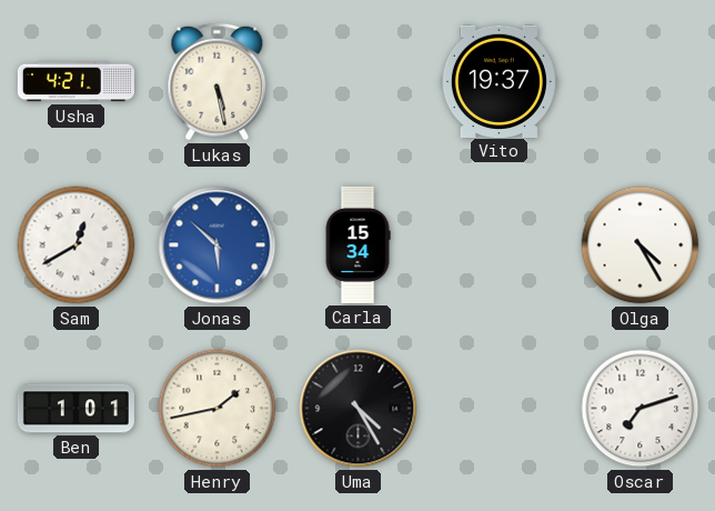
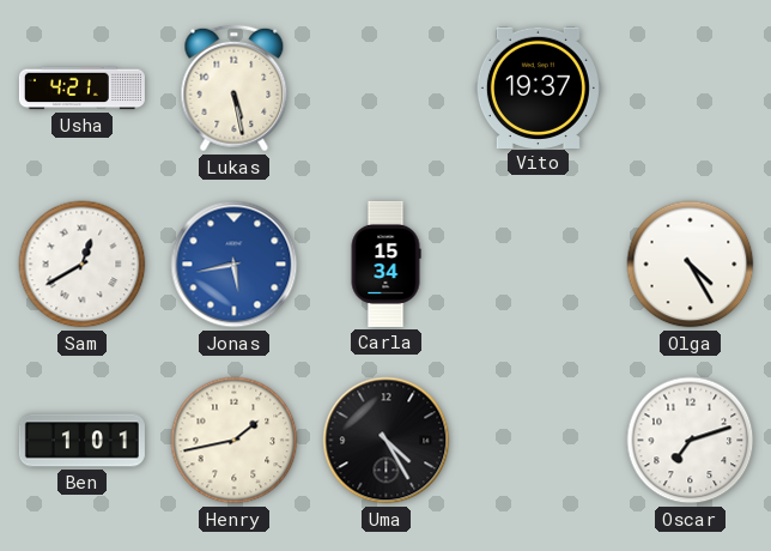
Jonas: 5:52 -> 5:43 (235, 265)
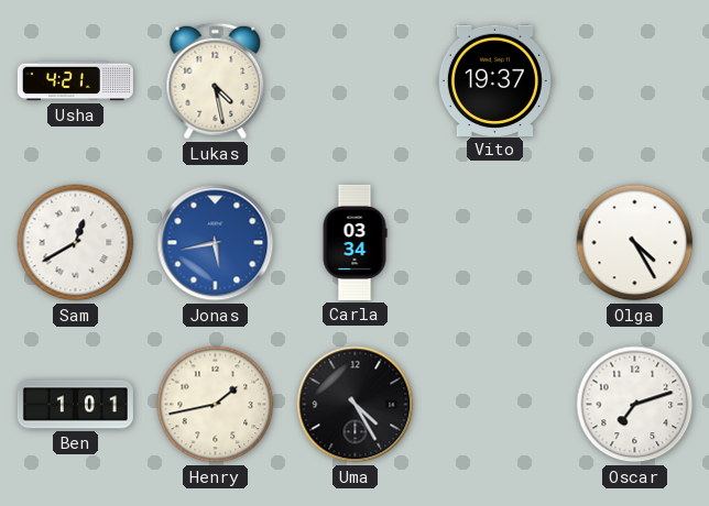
Lukas: 5:28 -> 4:28 (216, 81)
Carla: 15:34 -> 03:34 (354, 242)
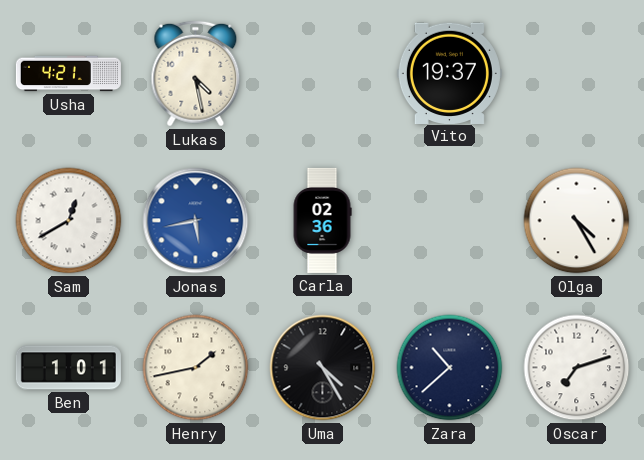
Carla: 03:34 -> 02:36 (322, 220)
Zara: none -> 10:38 (450, 368)
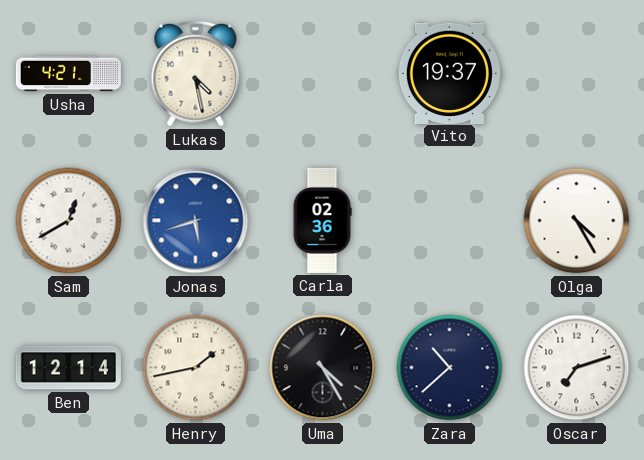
Jonas: 5:43 -> 5:42 (196, 221)
Ben: 1:01 -> 12:14 (68, 368)
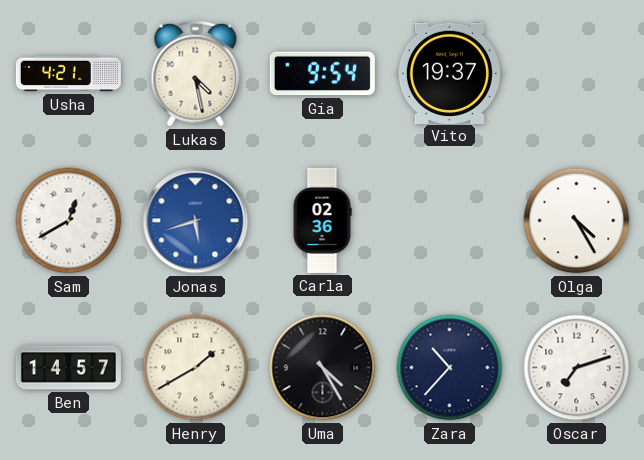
Gia: none -> 9:54 (322, 74)
Ben: 12:14 -> 14:57 (68, 368)
Henry: 1:43 -> 1:40 (196, 368)
Zara: 10:38 -> 10:37 (450, 368)
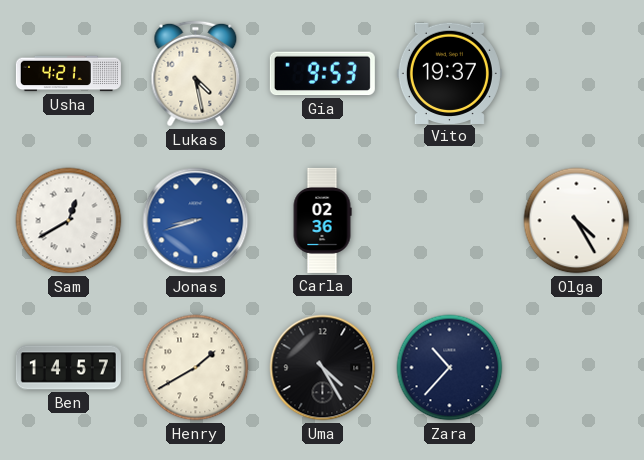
Gia: 9:54 -> 9:53 (322, 74)
Jonas: 5:42 -> 8:42 (196, 221)
Oscar: 7:12 -> none (577, 368)
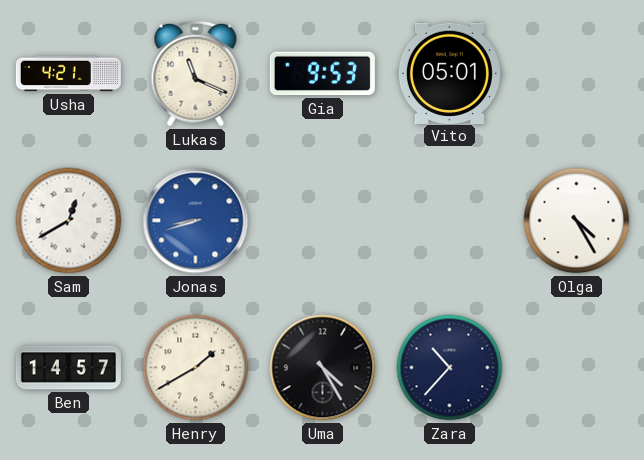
Lukas: 4:28 -> 11:19 (196, 74)
Vito: 19:37 -> 05:01 (449, 73)
Carla: 02:36 -> none (322, 220)
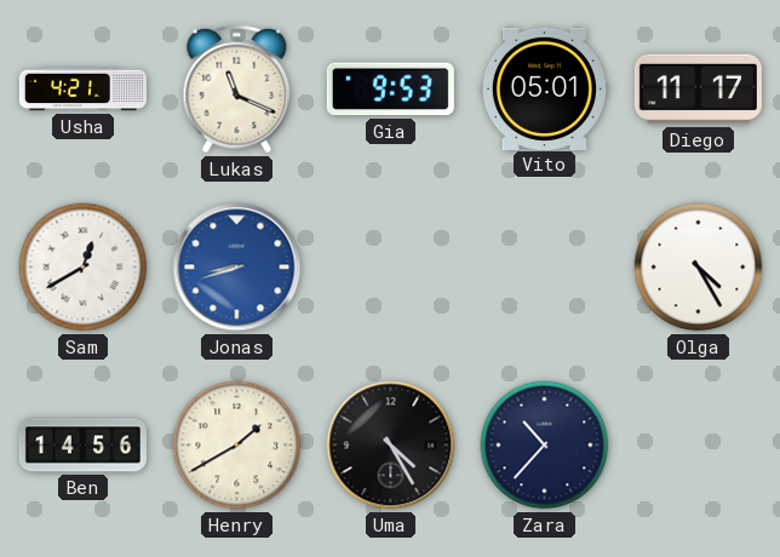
Diego: none -> 11:17 (698, 90)
Ben: 14:57 -> 14:56 (82, 446)
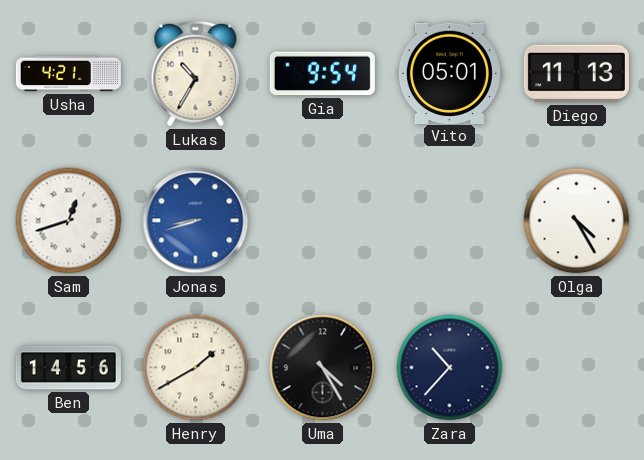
Lukas: 11:19 -> 10:35 (196, 74)
Gia: 9:53 -> 9:54 (322, 74)
Diego: 11:17 -> 11:13 (576, 74)
Sam: 12:40 -> 12:42 (69, 221)
